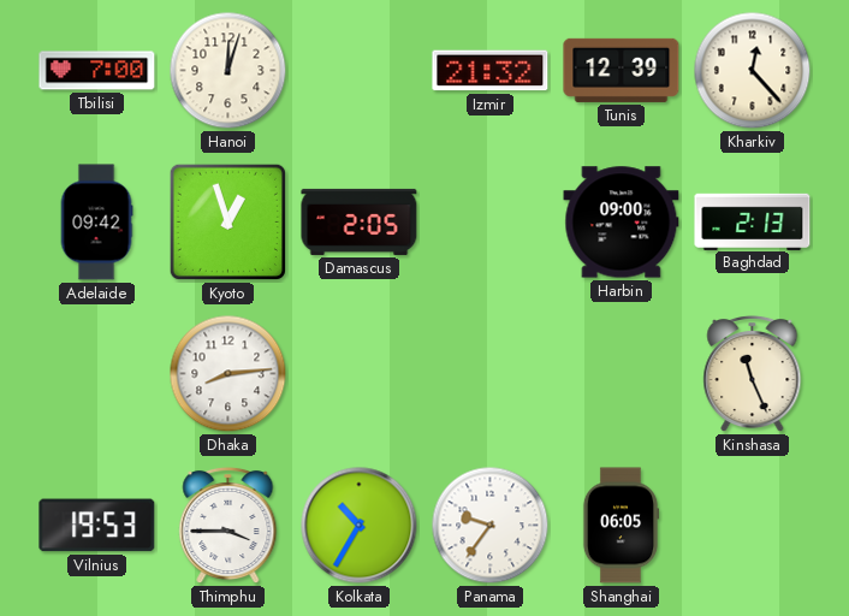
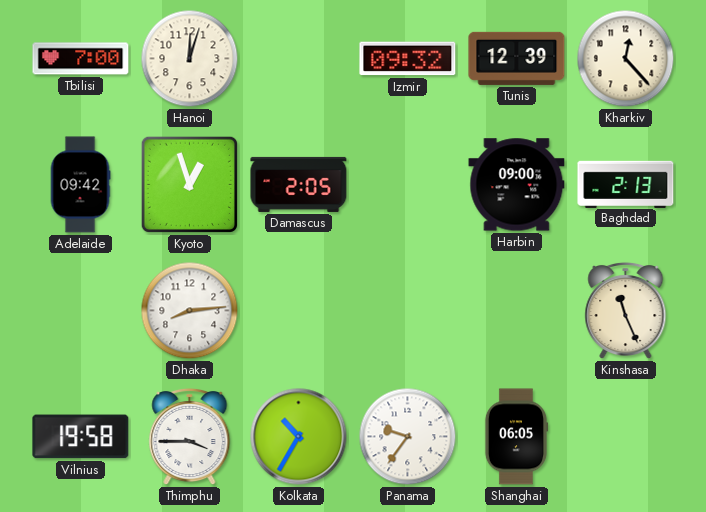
Izmir: 21:32 -> 09:32 (408, 59)
Vilnius: 19:53 -> 19:58 (81, 437)
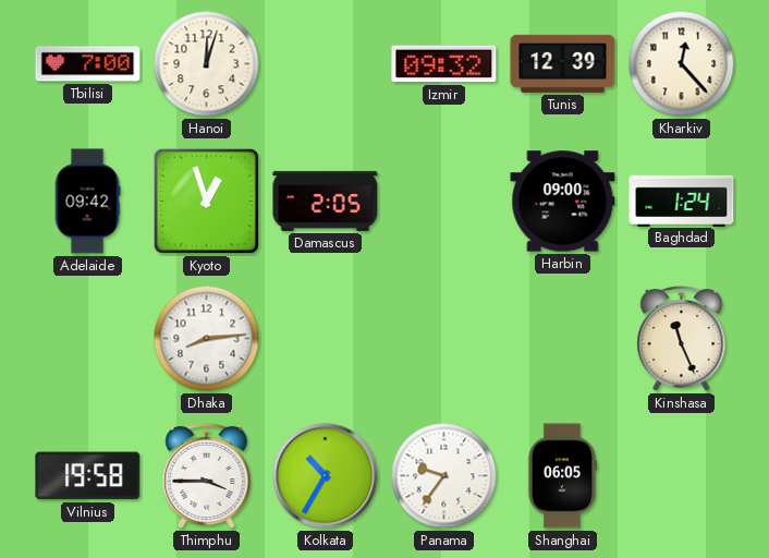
Baghdad: 2:13 -> 1:24 (682, 201)
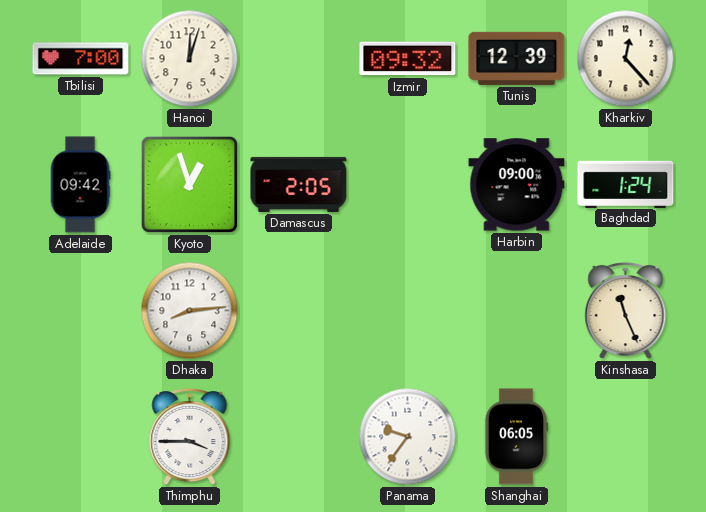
Vilnius: 19:58 -> none (88, 476)
Kolkata: 10:35 -> none (326, 476)
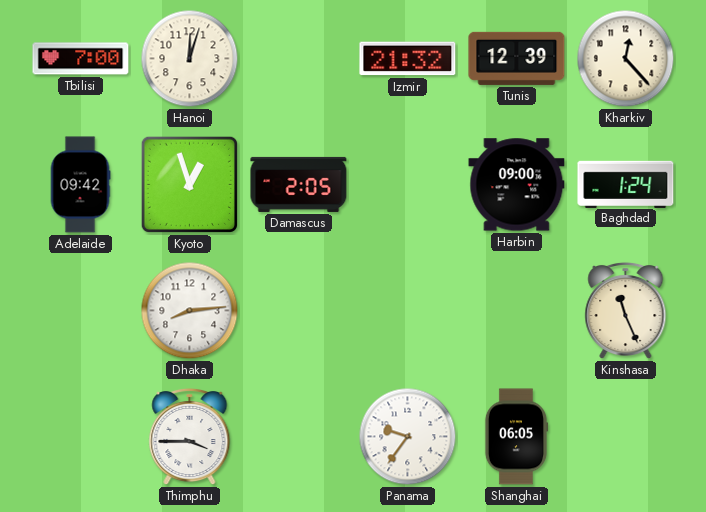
Izmir: 09:32 -> 21:32 (408, 59)
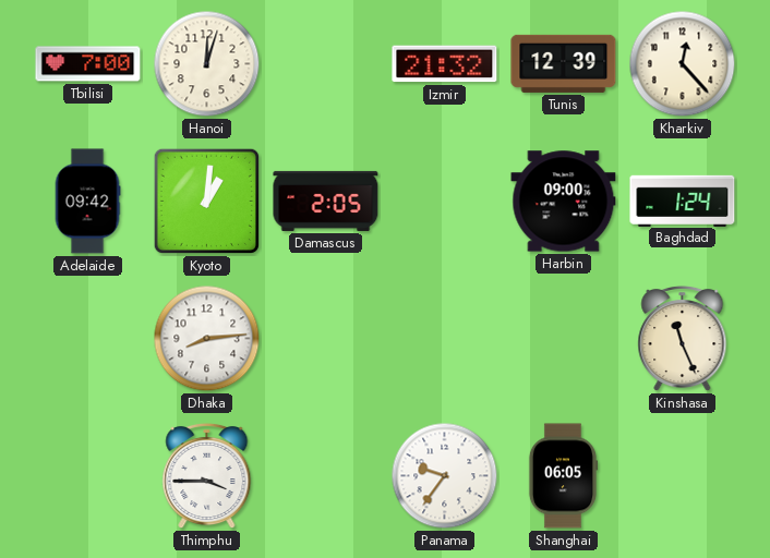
Kyoto: 12:57 -> 1:01 (206, 201)
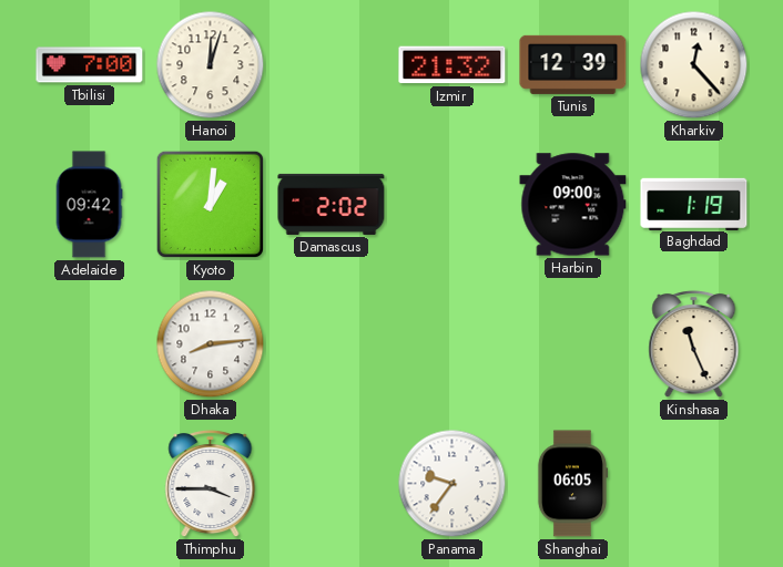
Damascus: 2:05 -> 2:02 (332, 204)
Baghdad: 1:24 -> 1:19 (694, 204)
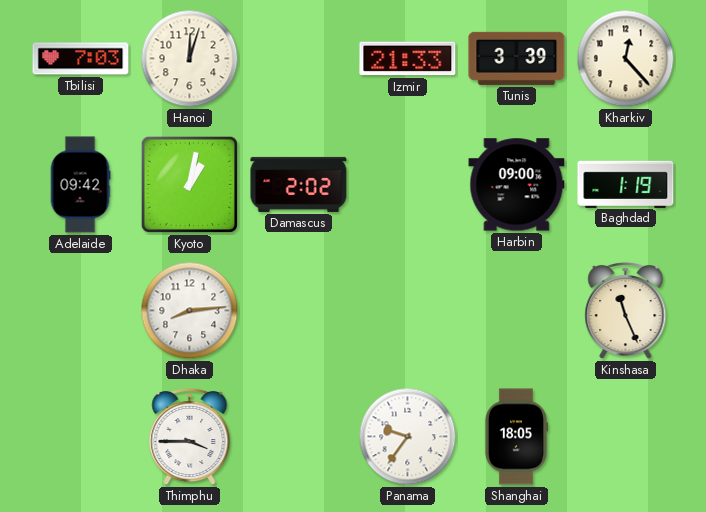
Tbilisi: 7:00 -> 7:03 (81, 59)
Izmir: 21:32 -> 21:33 (408, 59)
Tunis: 12:39 -> 3:39 (517, 58)
Kyoto: 1:01 -> 1:02 (189, 184)
Shanghai: 06:05 -> 18:05 (516, 437)
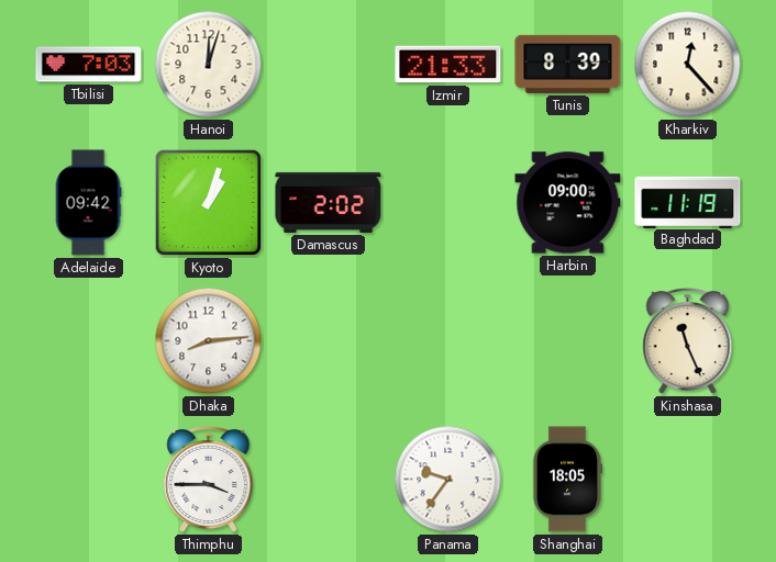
Tunis: 3:39 -> 8:39 (568, 64)
Kyoto: 1:02 -> 1:03 (208, 202)
Baghdad: 1:19 -> 11:19 (688, 202)
